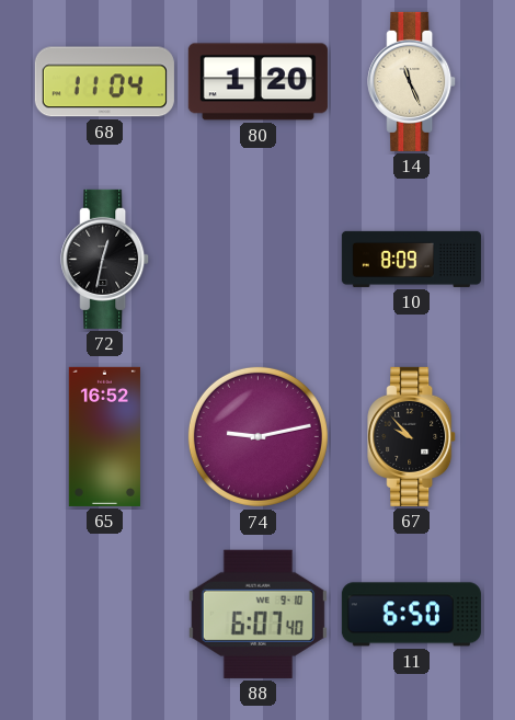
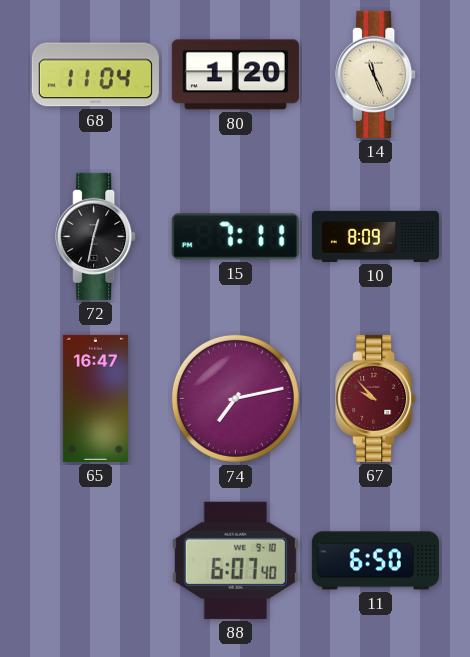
15: none -> 7:11 (235, 237)
65: 16:52 -> 16:47 (95, 398)
74: 9:13 -> 7:13 (235, 398)
67 dial: black -> burgundy (376, 398)
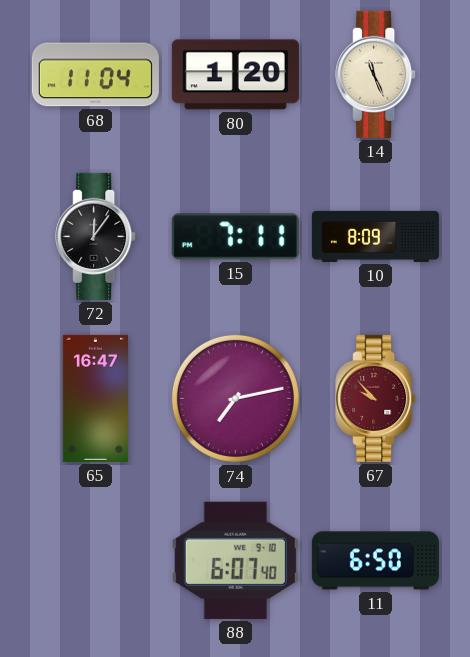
72: 12:32 -> 12:06 (96, 236)
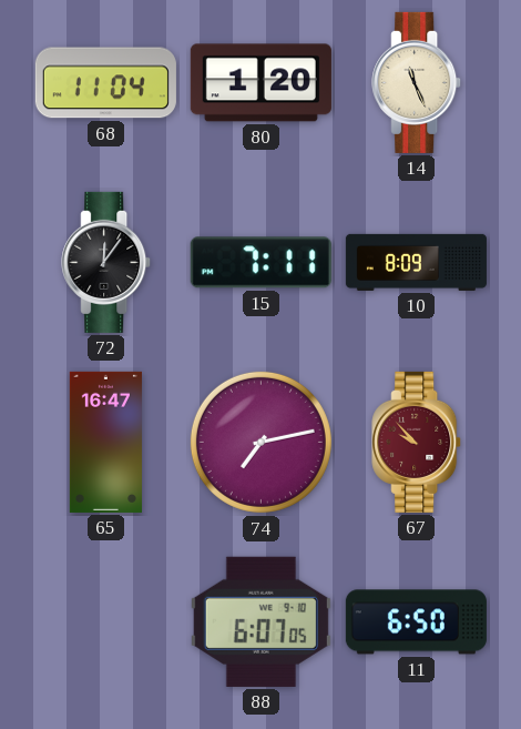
88: 6:07:40 -> 6:07:05 (260, 621)
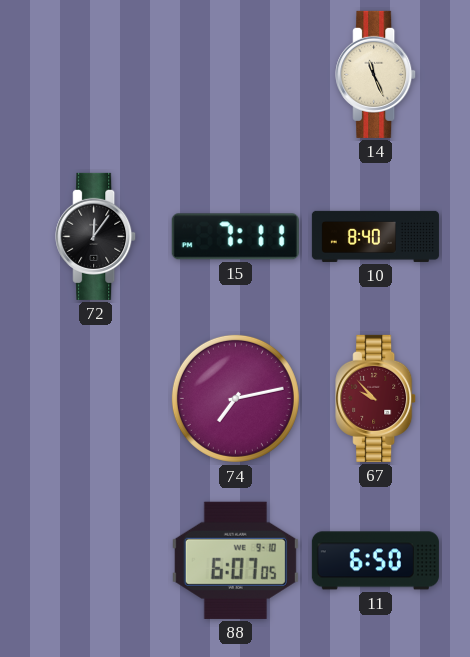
68: 11:04 -> none (105, 83)
80: 1:20 -> none (260, 83)
10: 8:09 -> 8:40 (375, 236)
65: 16:47 -> none (105, 442)
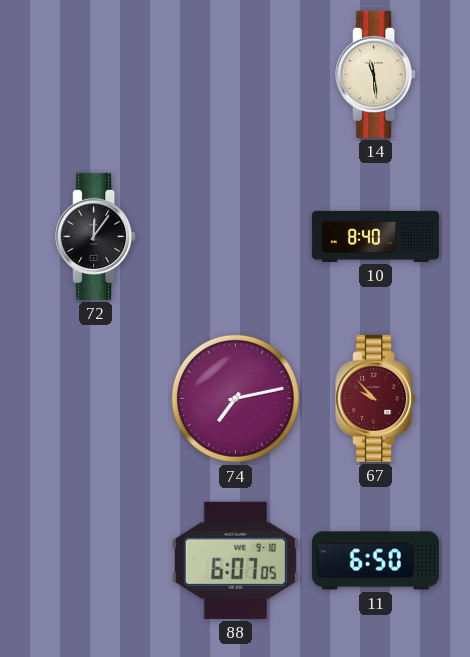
14: 11:26 -> 11:29 (376, 74)
15: 7:11 -> none (235, 237)
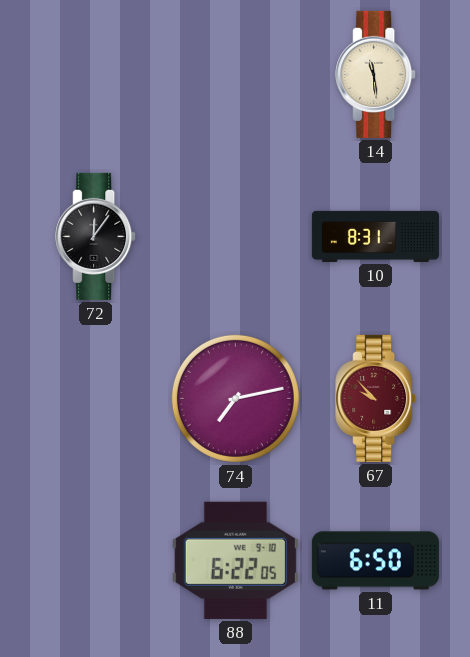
10: 8:40 -> 8:31 (375, 236)
88: 6:07 -> 6:22 (235, 560)
